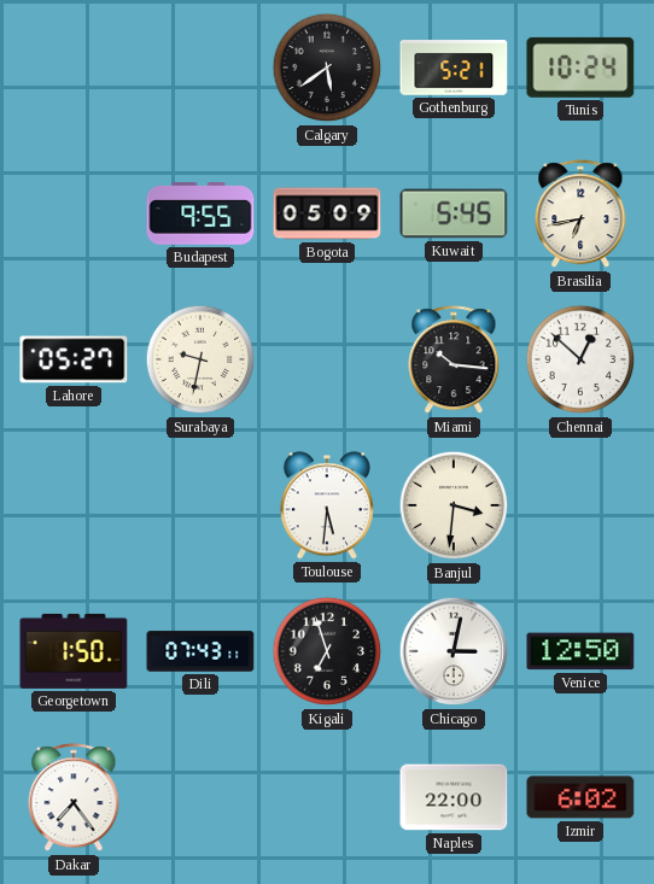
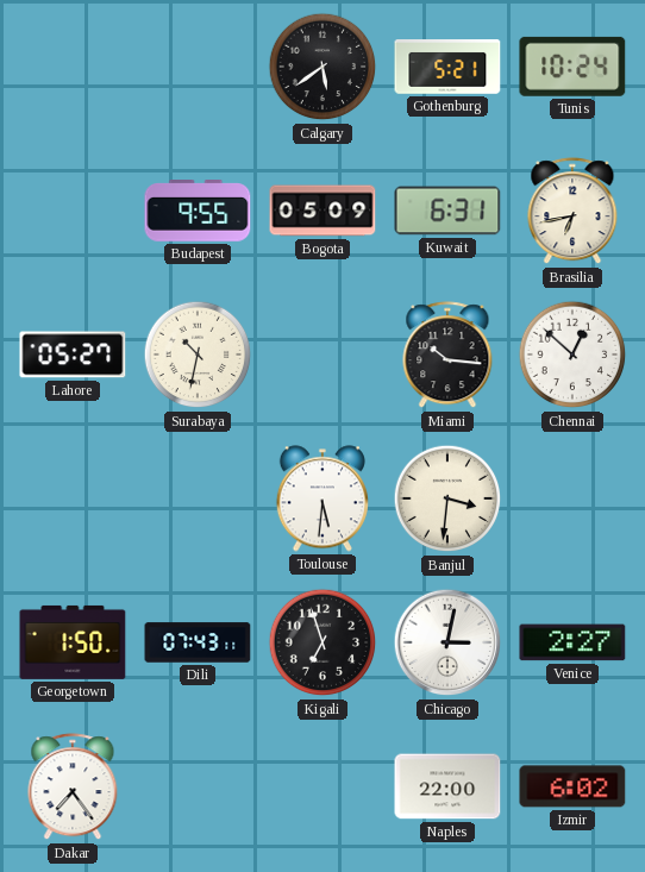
Kuwait: 5:45 -> 6:31 (447, 211)
Surabaya: 9:32 -> 10:32 (198, 355)
Venice: 12:50 -> 2:27 (572, 642)
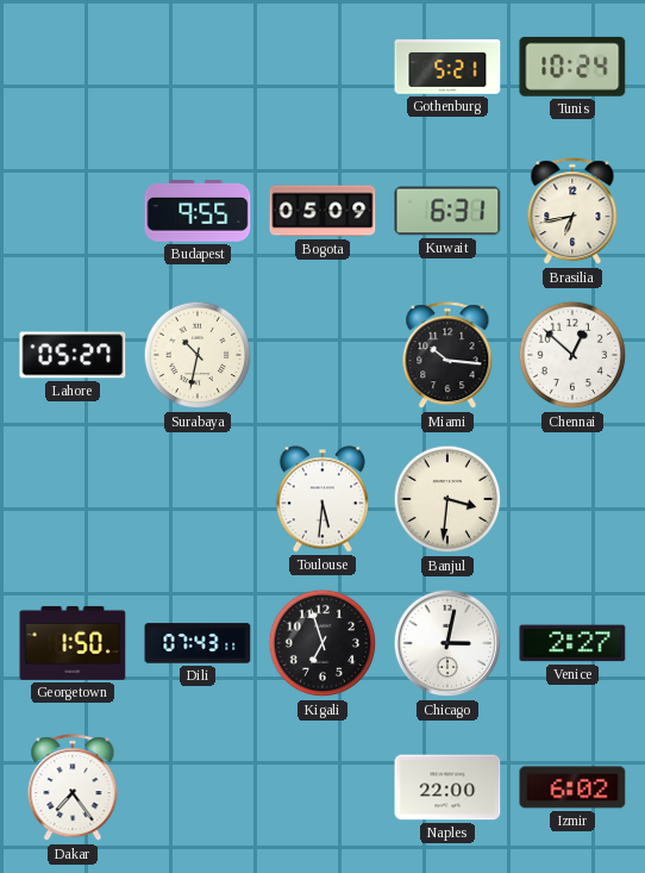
Calgary: 5:39 -> none (322, 67)
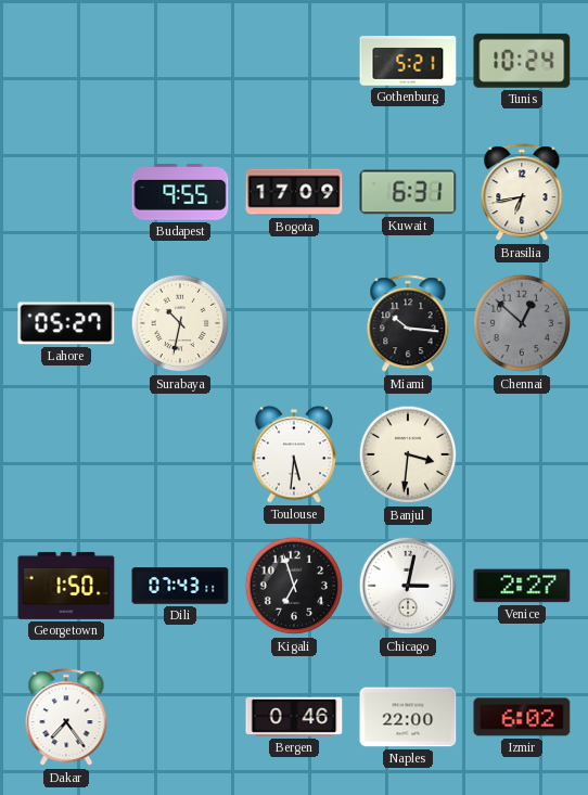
Bogota: 05:09 -> 17:09 (294, 192)
Chennai dial: white -> grey (522, 323)
Bergen: none -> 0:46 (294, 717)
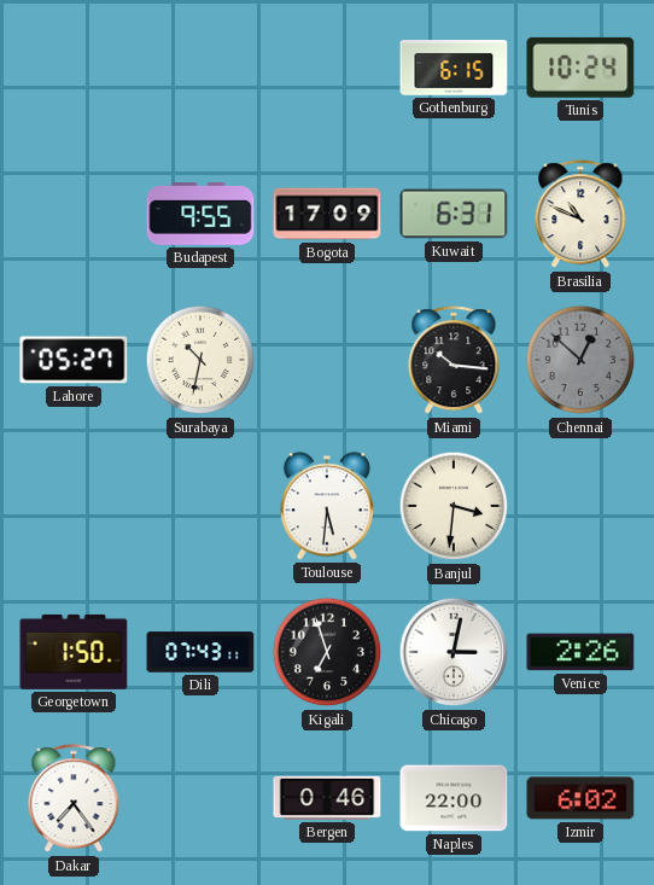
Gothenburg: 5:21 -> 6:15 (454, 68)
Brasilia: 6:43 -> 10:49 (580, 215)
Venice: 2:27 -> 2:26 (580, 652)
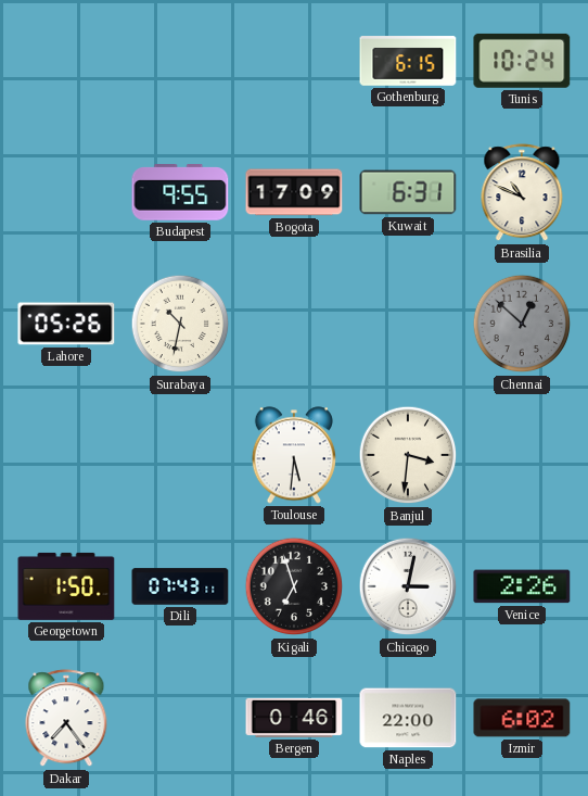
Lahore: 05:27 -> 05:26 (66, 324)
Miami: 10:16 -> none (454, 361)
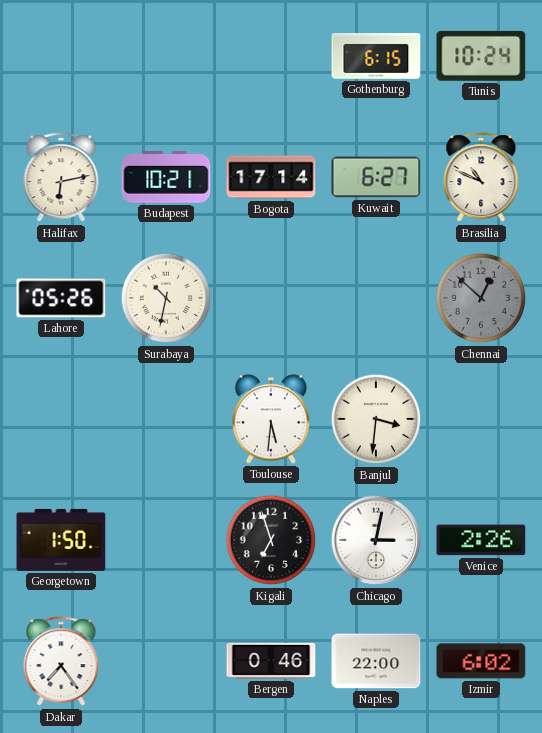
Halifax: none -> 6:13 (61, 178)
Budapest: 9:55 -> 10:21 (166, 177)
Bogota: 17:09 -> 17:14 (271, 177)
Kuwait: 6:31 -> 6:27 (376, 177)
Dili: 07:43 -> none (180, 586)
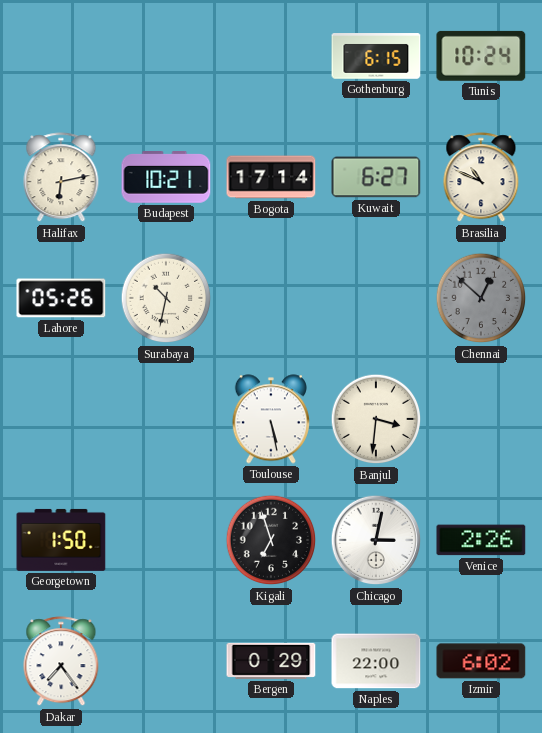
Toulouse: 5:31 -> 5:28 (271, 419)
Bergen: 0:46 -> 0:29 (271, 661)
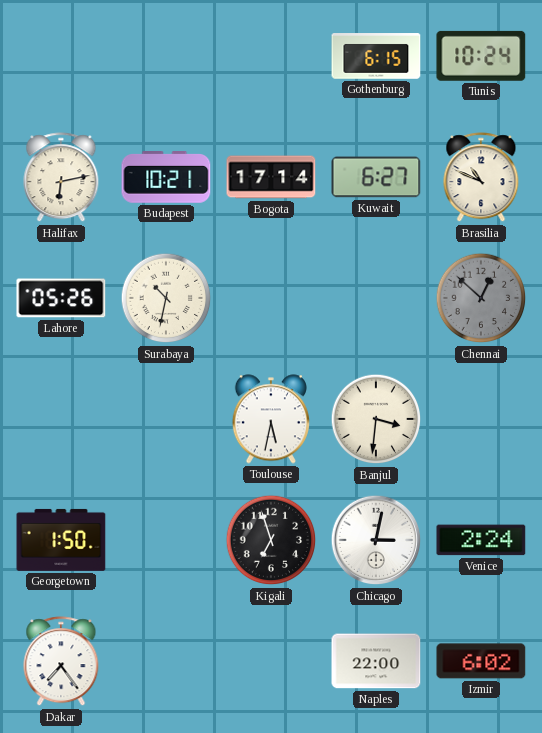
Toulouse: 5:28 -> 5:32 (271, 419)
Venice: 2:26 -> 2:24 (481, 540)
Bergen: 0:29 -> none (271, 661)
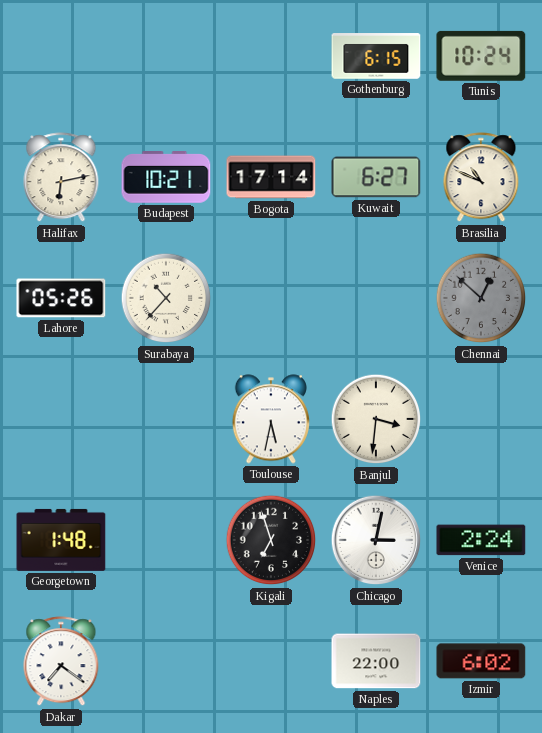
Surabaya: 10:32 -> 10:37 (166, 298)
Georgetown: 1:50 -> 1:48 (61, 540)
Dakar: 7:24 -> 7:21 (61, 662)
